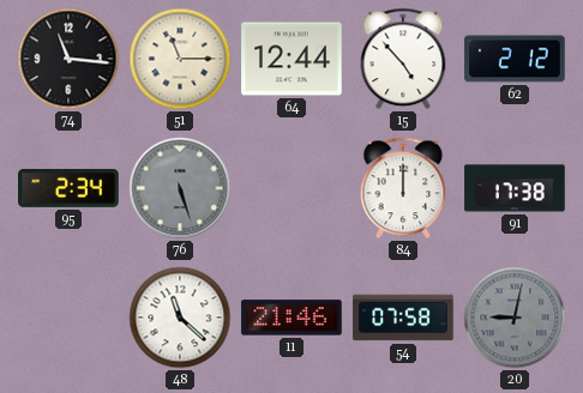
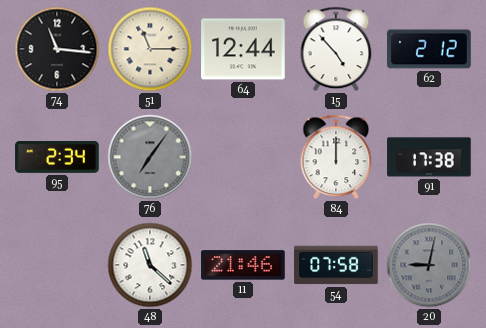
76: 5:27 -> 7:06 (150, 157)
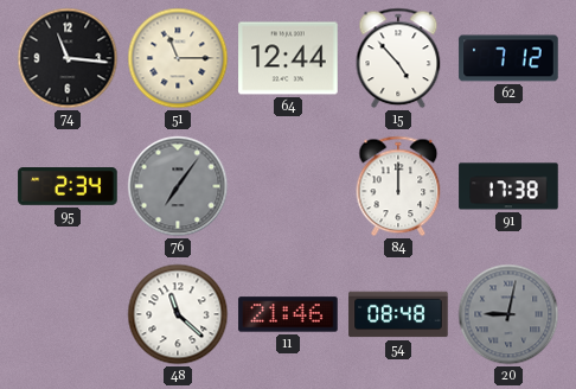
62: 2:12 -> 7:12 (508, 58)
54: 07:58 -> 08:48 (398, 314)
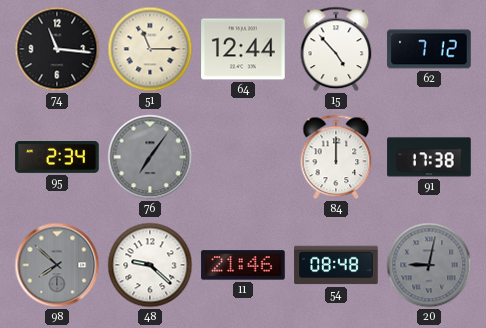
98: none -> 7:52 (57, 265)
48: 11:22 -> 9:22 (150, 265)
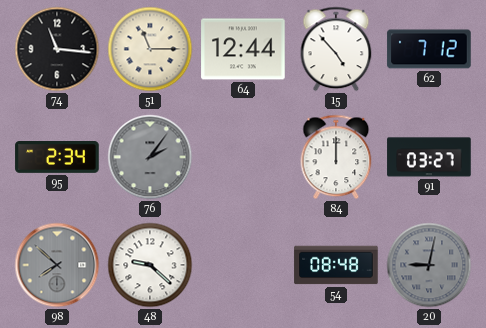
76: 7:06 -> 2:06 (150, 157)
91: 17:38 -> 03:27 (429, 157)
11: 21:46 -> none (243, 265)
